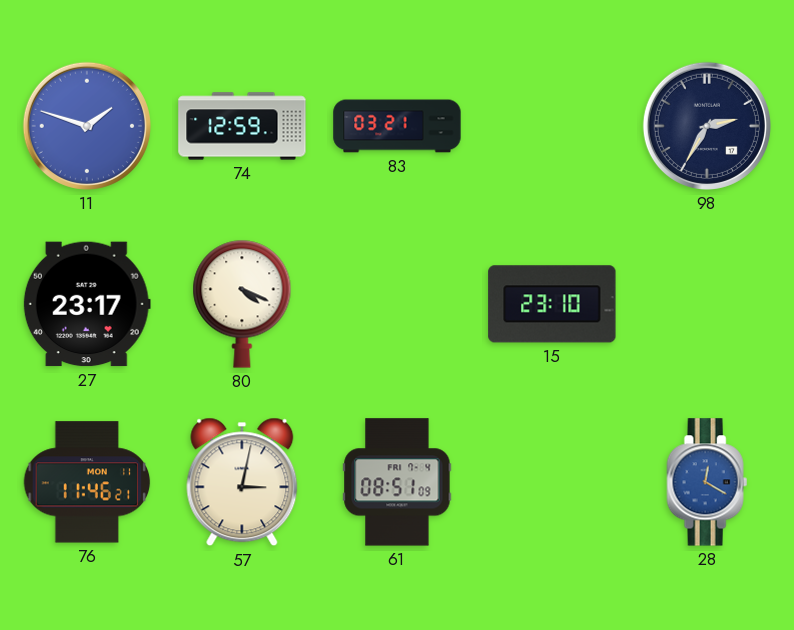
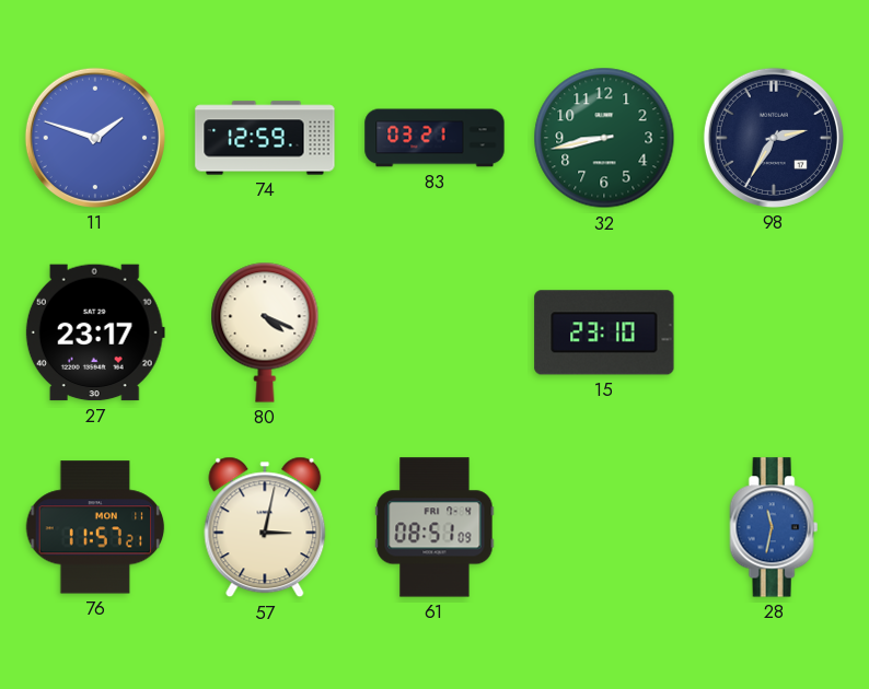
32: none -> 8:43 (604, 138)
76: 11:46 -> 11:57 (95, 527)
28: 12:20 -> 11:32 (774, 527)
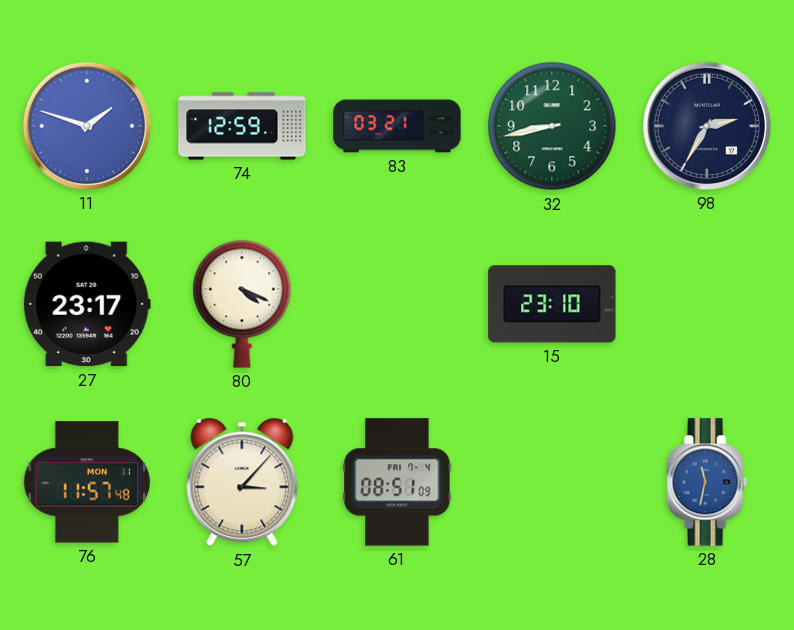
76: 11:57:21 -> 11:57:48 (87, 482)
57: 3:02 -> 3:07 (242, 482)
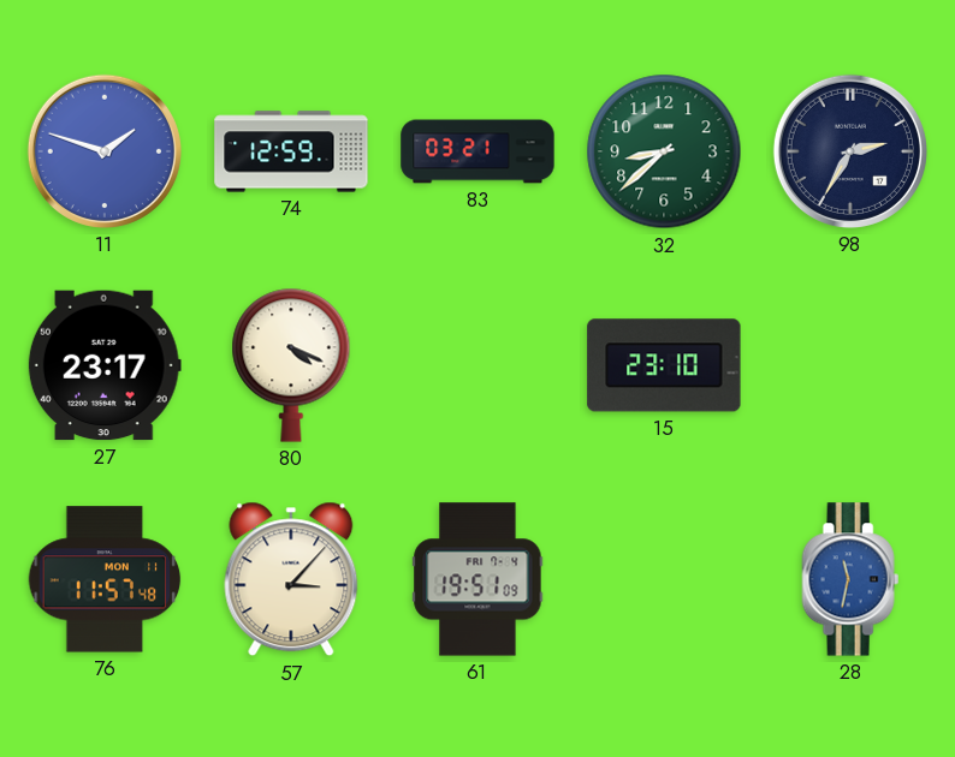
32: 8:43 -> 8:38 (664, 151)
61: 08:51 -> 19:51 (477, 579)
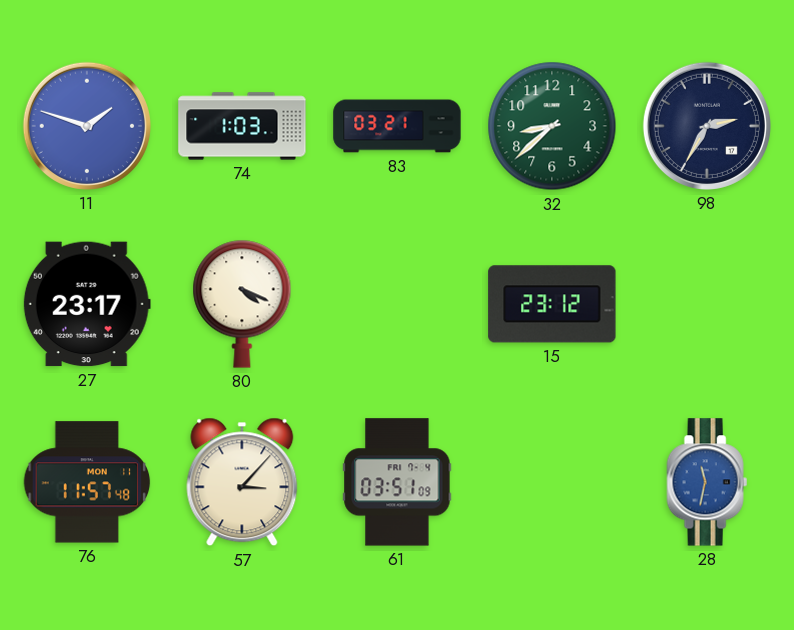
74: 12:59 -> 1:03 (242, 126)
15: 23:10 -> 23:12 (552, 304)
61: 19:51 -> 03:51 (397, 482)
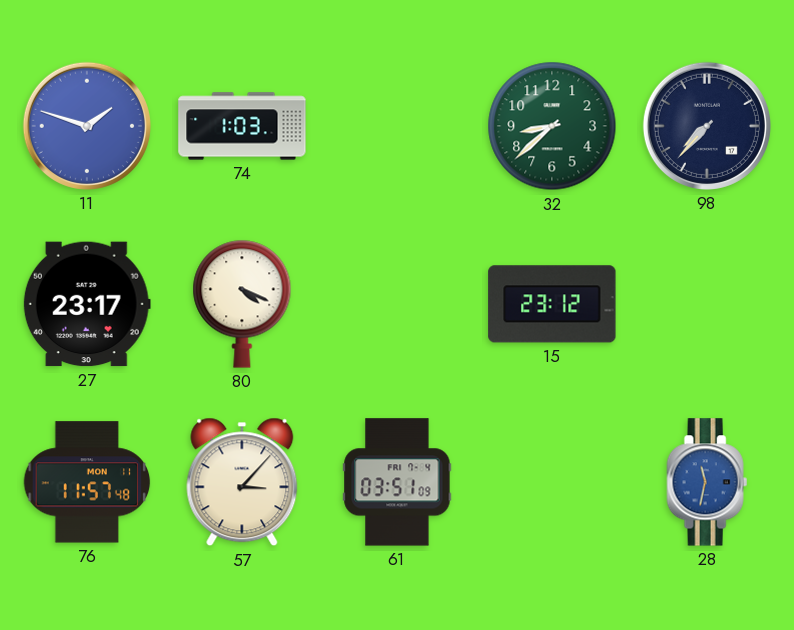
83: 03:21 -> none (397, 126)
98: 2:35 -> 7:37 (707, 126)
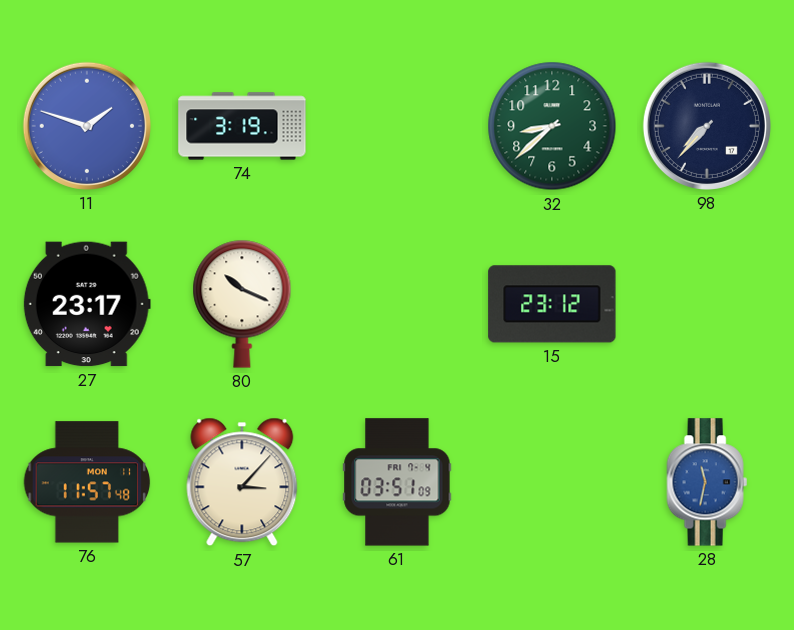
74: 1:03 -> 3:19 (242, 126)
80: 4:19 -> 10:19 (242, 304)
